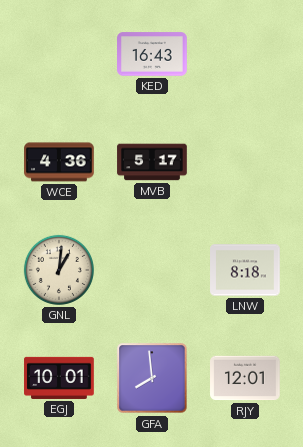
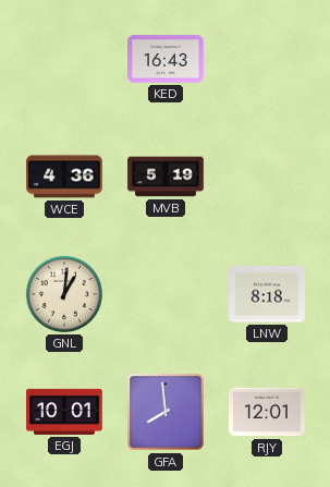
MVB: 5:17 -> 5:19 (166, 176)
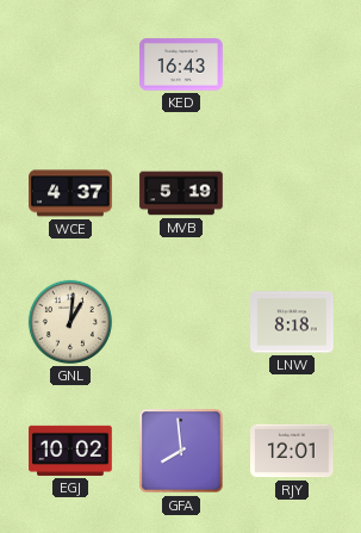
WCE: 4:36 -> 4:37 (70, 193)
EGJ: 10:01 -> 10:02 (70, 451)
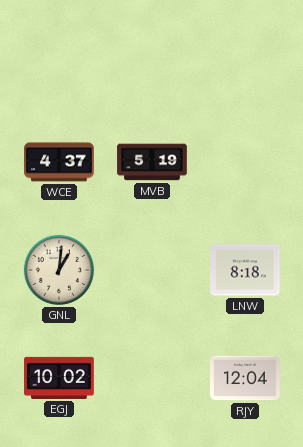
KED: 16:43 -> none (181, 64)
GFA: 7:59 -> none (181, 451)
RJY: 12:01 -> 12:04 (245, 378)
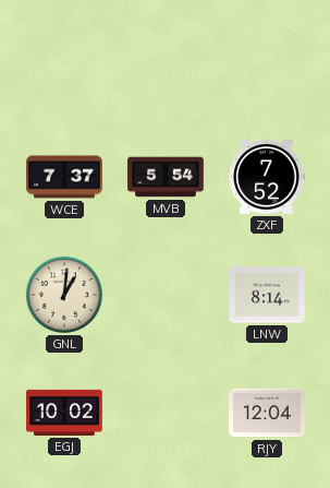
WCE: 4:37 -> 7:37 (64, 177)
MVB: 5:19 -> 5:54 (166, 177)
ZXF: none -> 7:52 (267, 177)
LNW: 8:18 -> 8:14 (267, 295)
